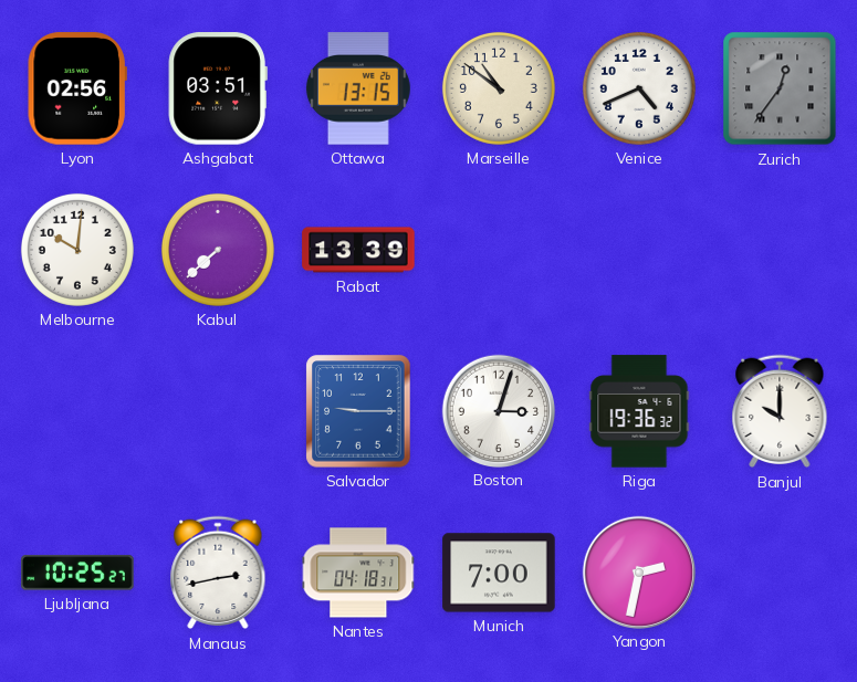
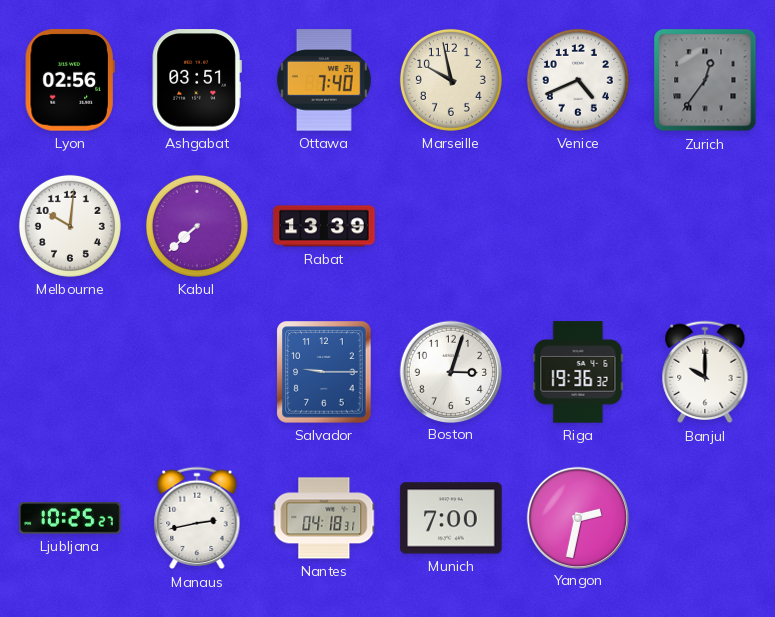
Ottawa: 13:15 -> 7:40 (324, 80)
Marseille: 10:51 -> 9:58 (451, 80)
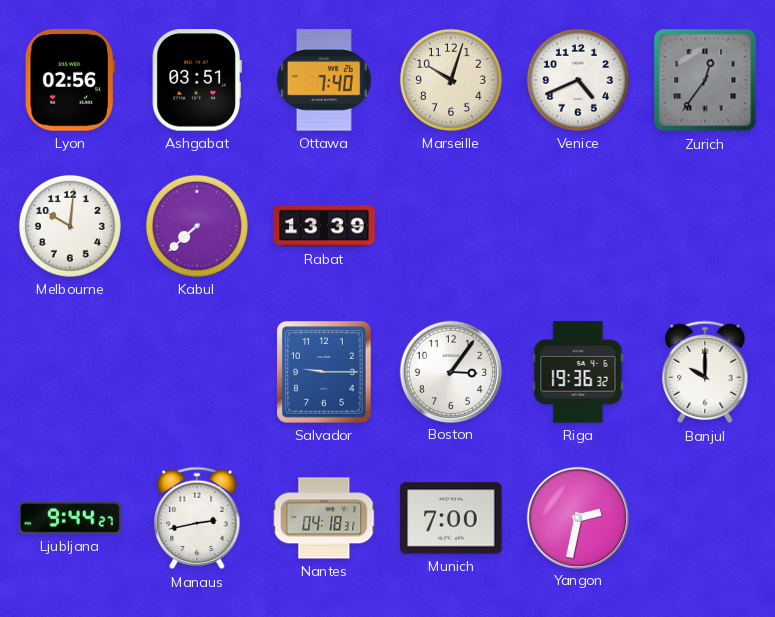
Marseille: 9:58 -> 10:03 (451, 80)
Boston: 3:03 -> 3:06 (450, 371)
Ljubljana: 10:25 -> 9:44 (70, 518)
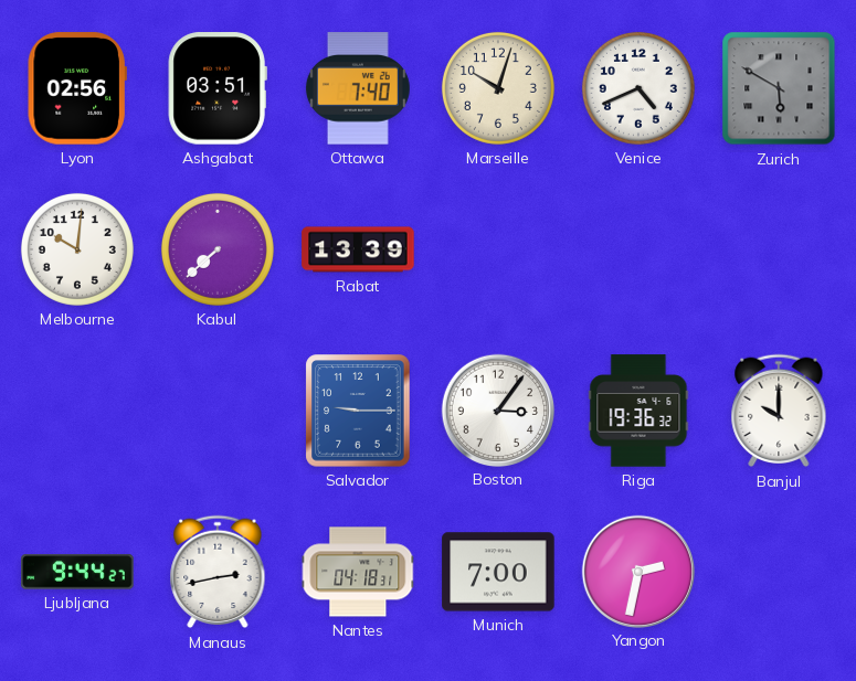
Zurich: 12:36 -> 5:50 (779, 88)
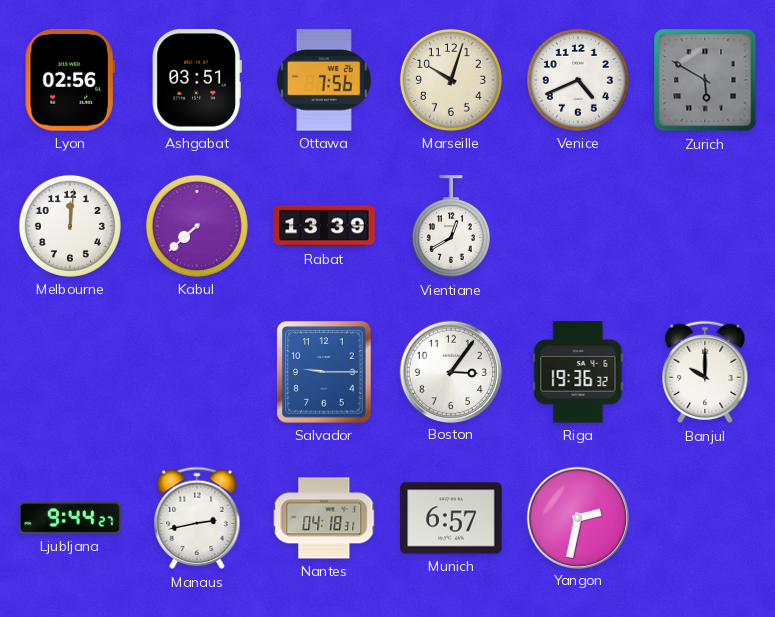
Ottawa: 7:40 -> 7:56 (324, 80)
Melbourne: 10:01 -> 12:01 (70, 226)
Vientiane: none -> 12:40 (451, 227)
Munich: 7:00 -> 6:57 (451, 518)
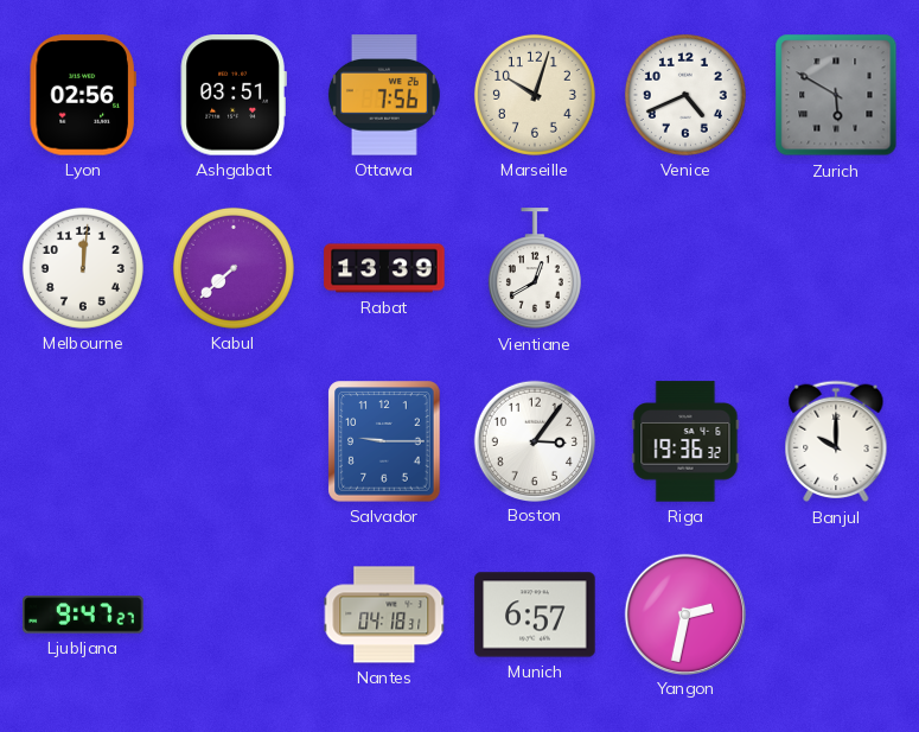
Ljubljana: 9:44 -> 9:47 (83, 615)
Manaus: 2:43 -> none (197, 518)
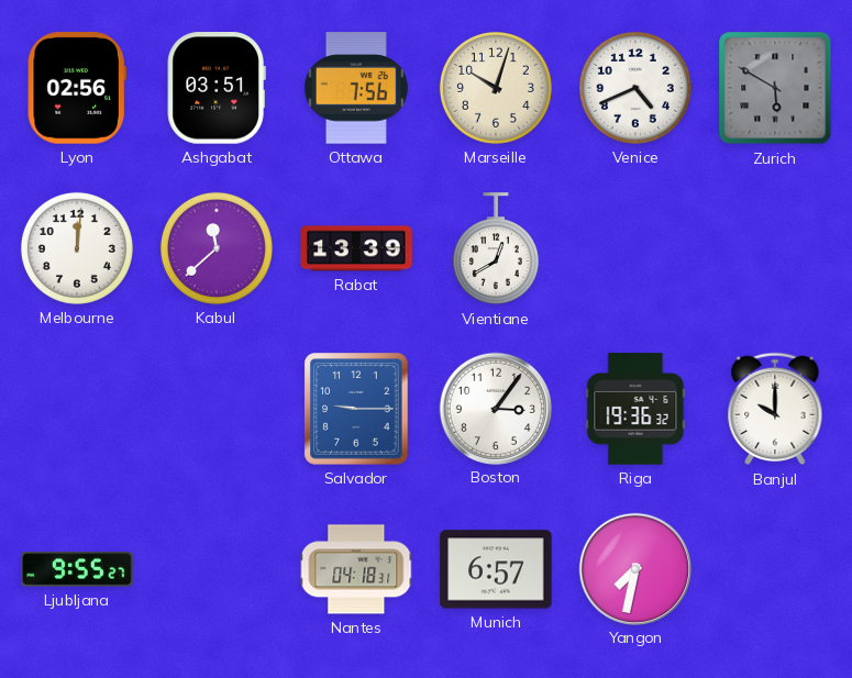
Kabul: 7:38 -> 11:38 (217, 248)
Ljubljana: 9:47 -> 9:55 (77, 569)
Yangon: 2:32 -> 7:32 (634, 568)
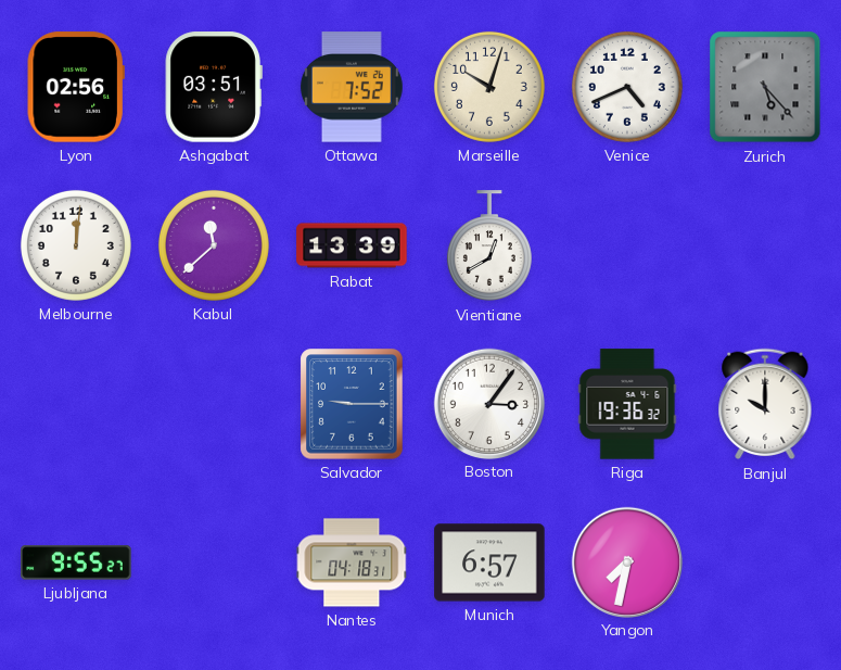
Ottawa: 7:56 -> 7:52 (352, 87)
Zurich: 5:50 -> 5:23 (765, 87)
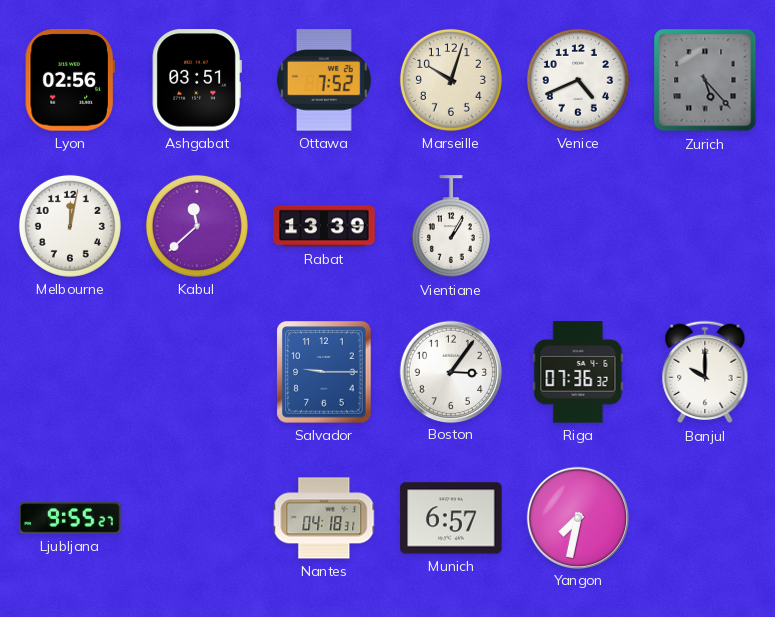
Melbourne: 12:01 -> 12:02 (70, 226)
Vientiane: 12:40 -> 1:05 (451, 227)
Riga: 19:36 -> 07:36 (578, 372)
